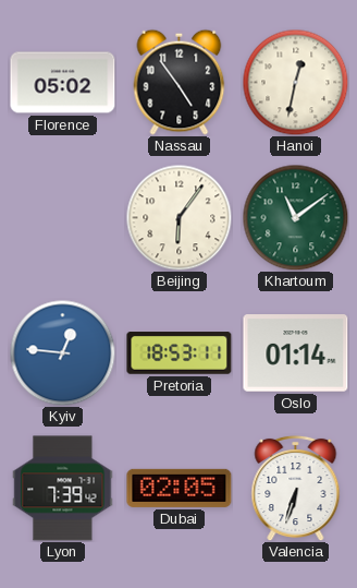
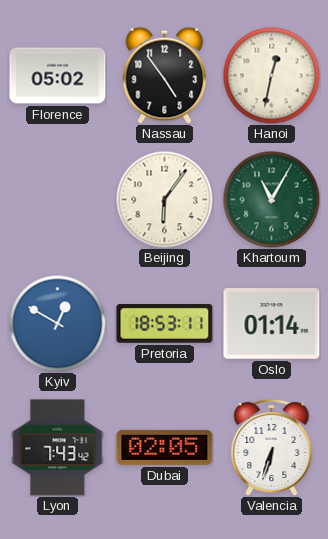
Khartoum: 11:09 -> 11:05 (271, 199)
Kyiv: 12:46 -> 12:50 (57, 323)
Lyon: 7:39 -> 7:43 (58, 448)
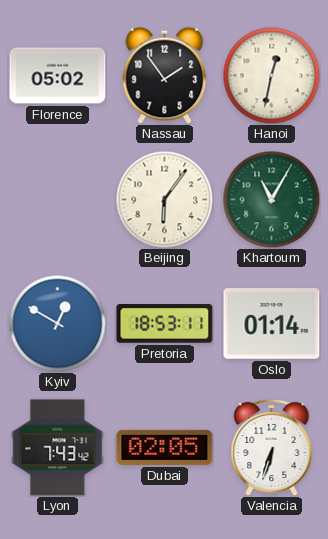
Nassau: 4:54 -> 1:54 (165, 75)
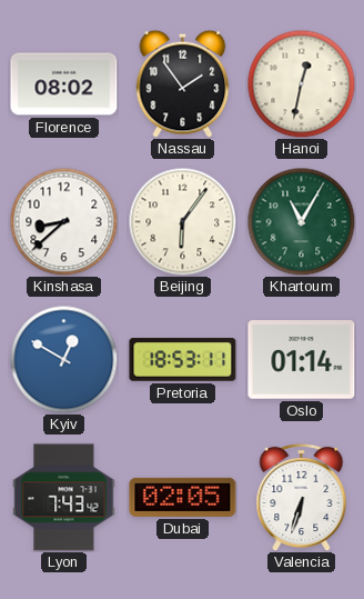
Florence: 05:02 -> 08:02 (64, 84)
Kinshasa: none -> 8:38 (63, 221)
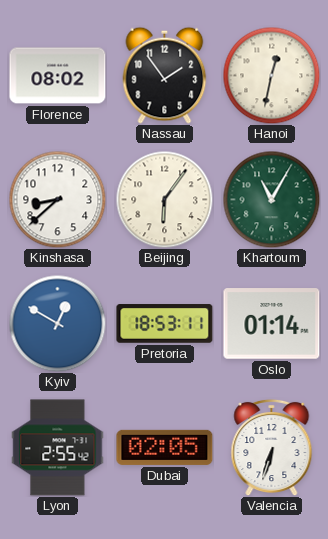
Lyon: 7:43 -> 2:55 (58, 448)
